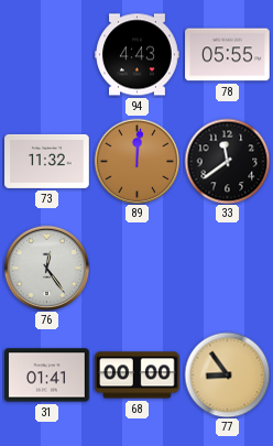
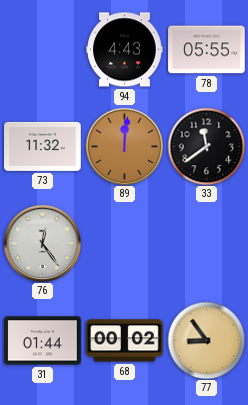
31: 01:41 -> 01:44 (43, 341)
68: 00:00 -> 00:02 (125, 341)
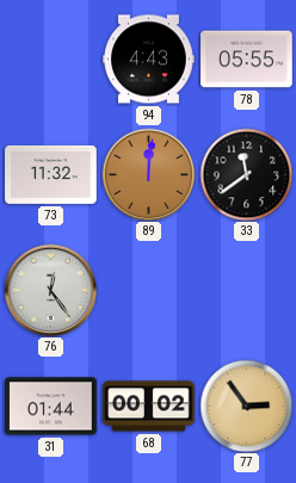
77: 8:54 -> 2:54 (246, 405)
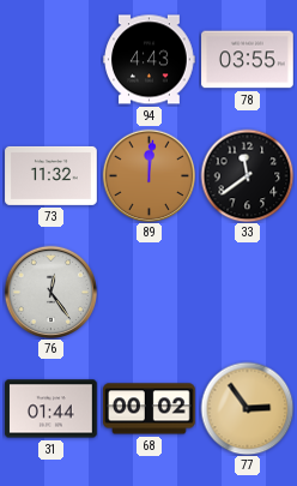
78: 05:55 -> 03:55 (248, 60)
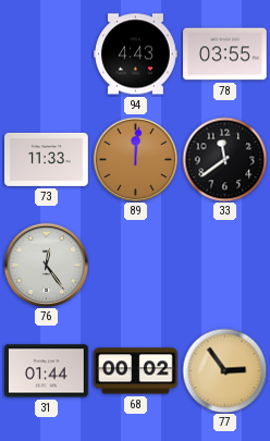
73: 11:32 -> 11:33 (47, 159)
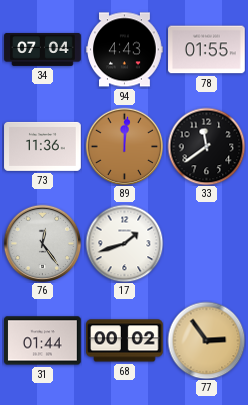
34: none -> 07:04 (43, 49)
78: 03:55 -> 01:55 (207, 50)
73: 11:33 -> 11:36 (43, 146)
17: none -> 1:42 (124, 243)
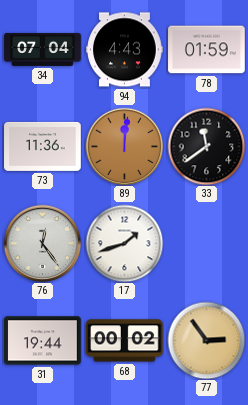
78: 01:55 -> 01:59 (207, 50)
31: 01:44 -> 19:44 (43, 341)
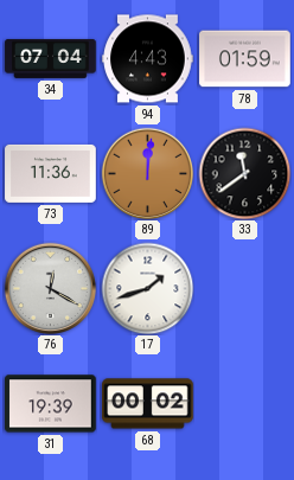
76: 12:24 -> 12:20 (50, 288)
31: 19:44 -> 19:39 (51, 404)
77: 2:54 -> none (206, 340)
